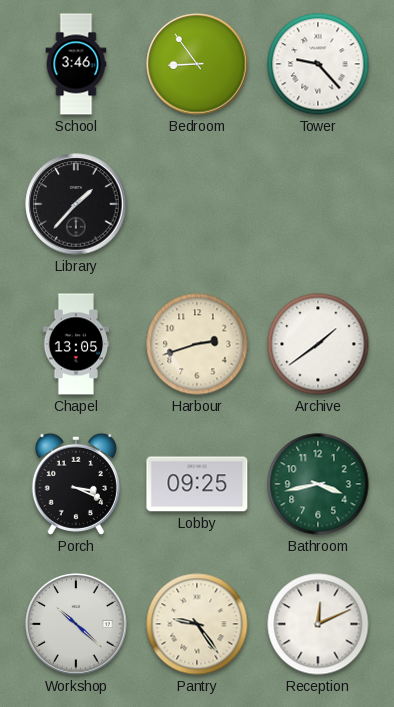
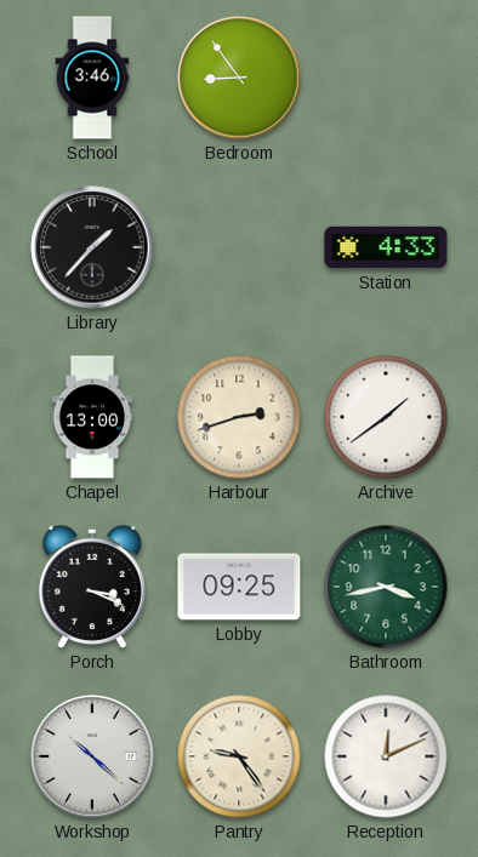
Tower: 9:23 -> none (318, 64)
Station: none -> 4:33 (386, 247)
Chapel: 13:05 -> 13:00 (92, 417)
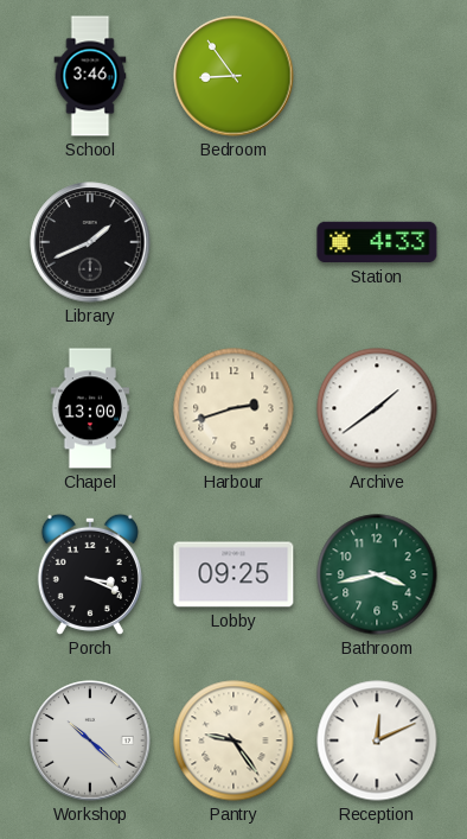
Library: 1:37 -> 1:41 (90, 242)
